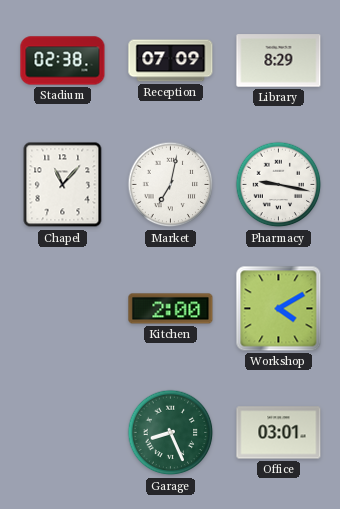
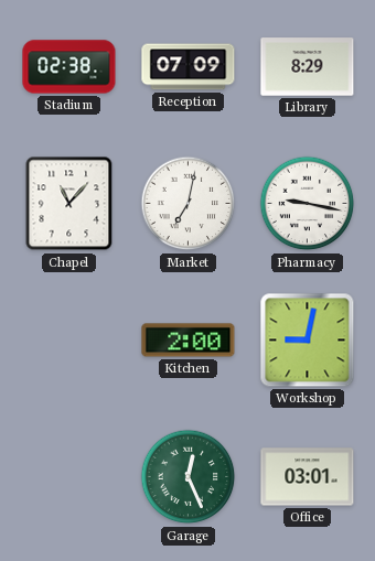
Workshop: 4:10 -> 9:02 (308, 341)
Garage: 8:26 -> 12:26 (189, 477)
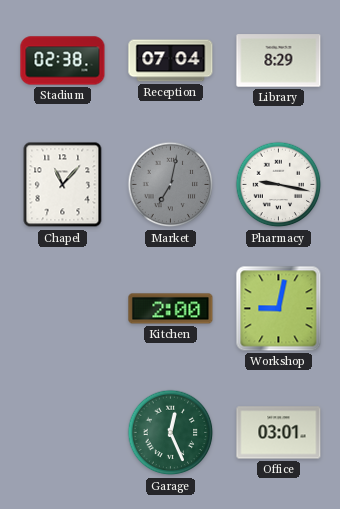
Reception: 07:09 -> 07:04 (171, 61)
Market dial: white -> grey (171, 185)
